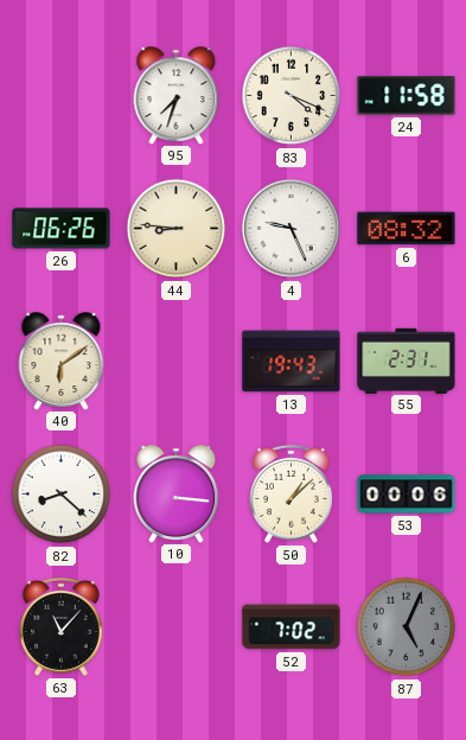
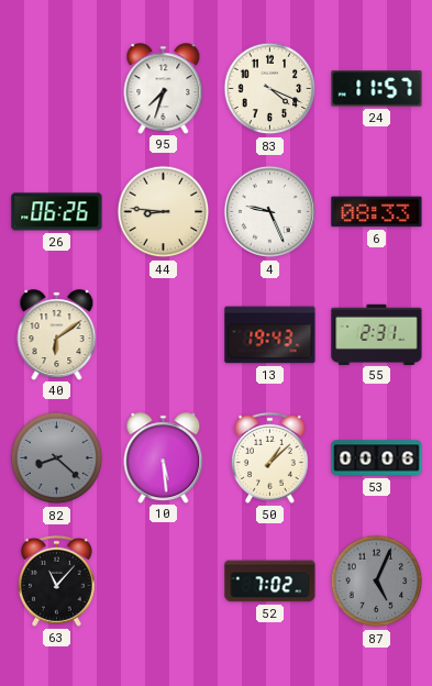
24: 11:58 -> 11:57 (377, 89)
6: 08:32 -> 08:33 (377, 212)
82 dial: white -> grey (57, 458)
10: 3:16 -> 5:29 (164, 457)
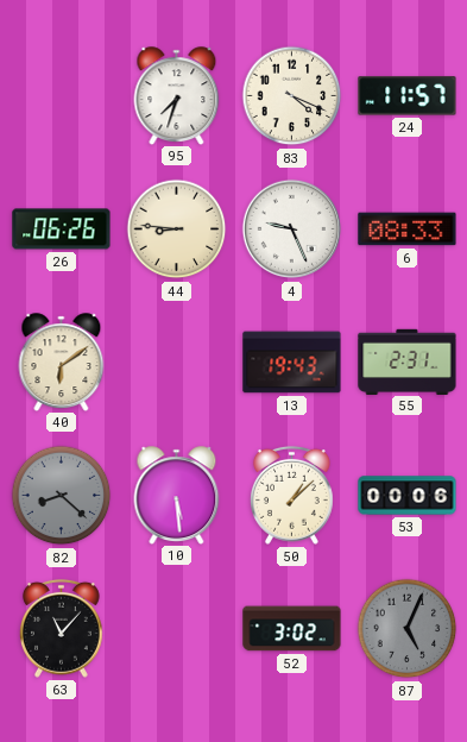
52: 7:02 -> 3:02 (292, 629)
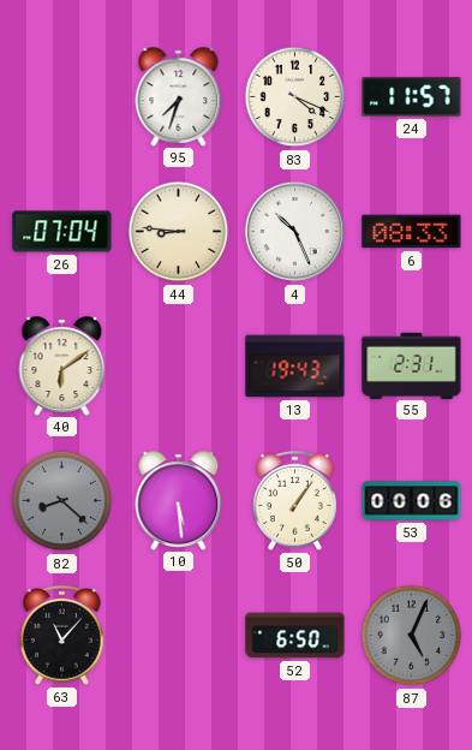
26: 06:26 -> 07:04 (62, 232)
4: 9:26 -> 10:26 (295, 232)
50: 1:08 -> 1:06 (294, 500)
52: 3:02 -> 6:50 (295, 636)
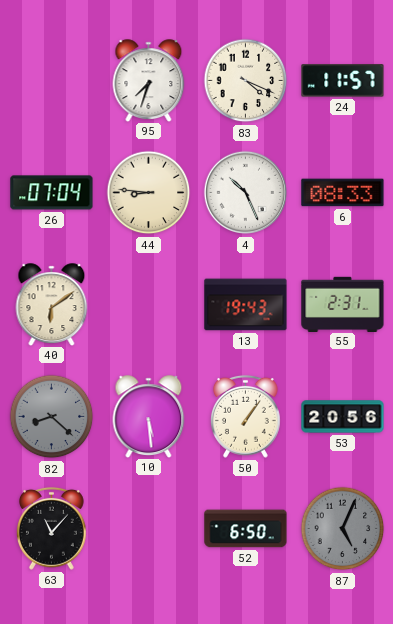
53: 00:06 -> 20:56 (343, 417)
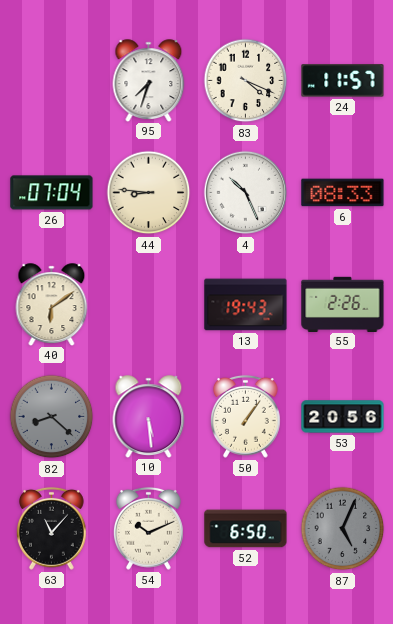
55: 2:31 -> 2:26 (343, 304)
54: none -> 10:11 (148, 528)
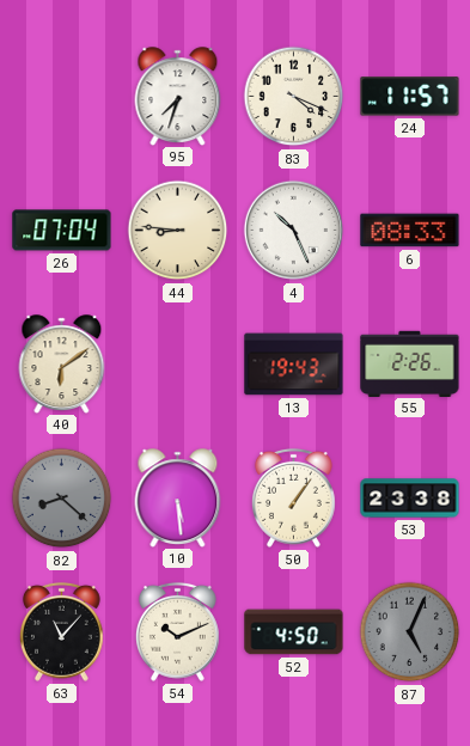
53: 20:56 -> 23:38 (410, 499)
52: 6:50 -> 4:50 (294, 632)
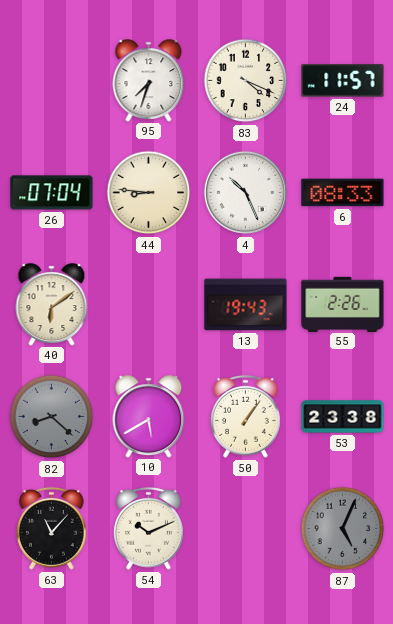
10: 5:29 -> 5:40 (149, 416)
52: 4:50 -> none (294, 632)
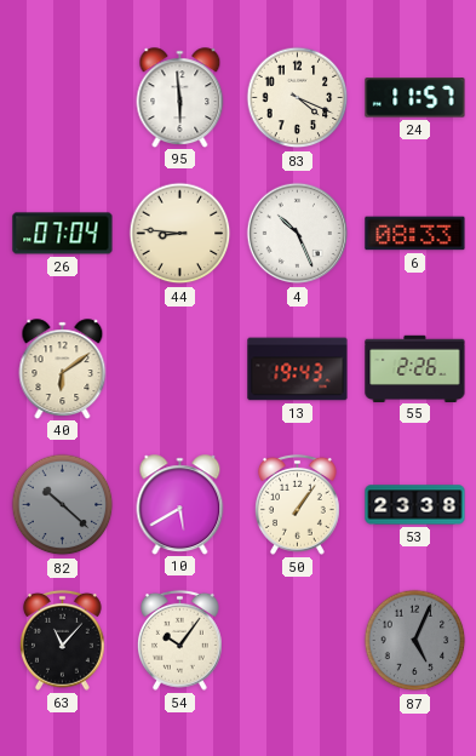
95: 7:33 -> 5:59 (180, 97)
82: 8:22 -> 10:22 (63, 505)
54: 10:11 -> 10:06 (179, 640)
